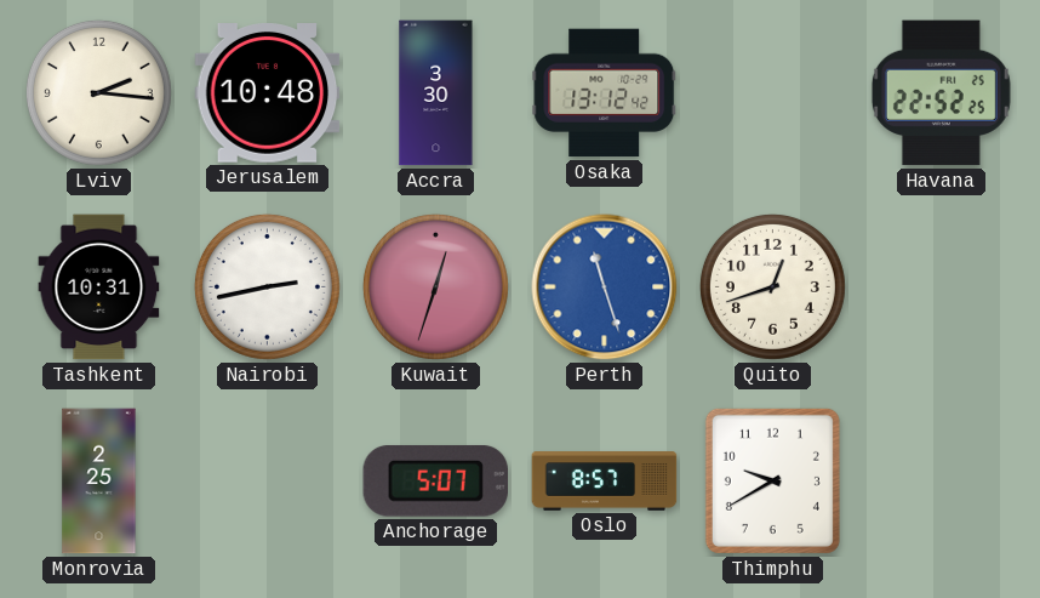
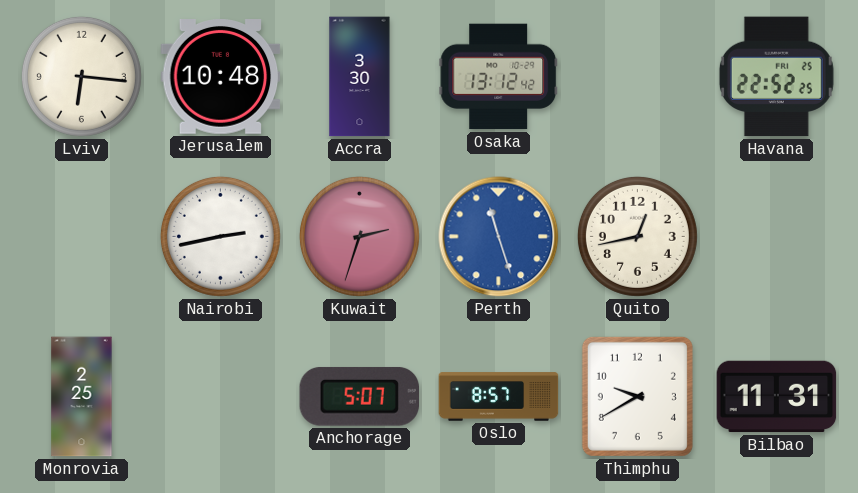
Lviv: 2:16 -> 6:16 (81, 76)
Tashkent: 10:31 -> none (99, 287)
Kuwait: 12:33 -> 2:33 (359, 236)
Quito: 12:42 -> 12:43 (637, 236)
Bilbao: none -> 11:31 (777, 397)
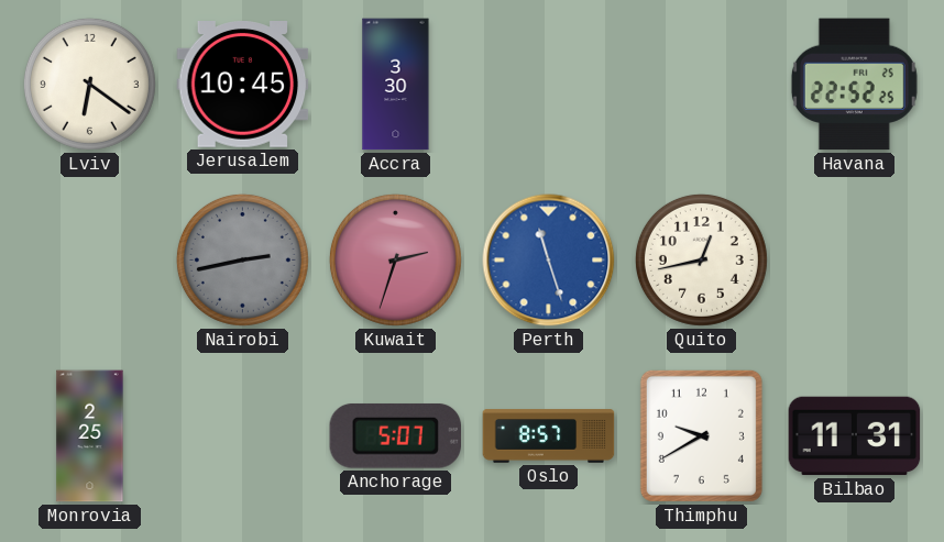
Lviv: 6:16 -> 6:21 (89, 84)
Jerusalem: 10:48 -> 10:45 (243, 85)
Osaka: 13:12 -> none (499, 77)
Nairobi dial: white -> grey (242, 259)
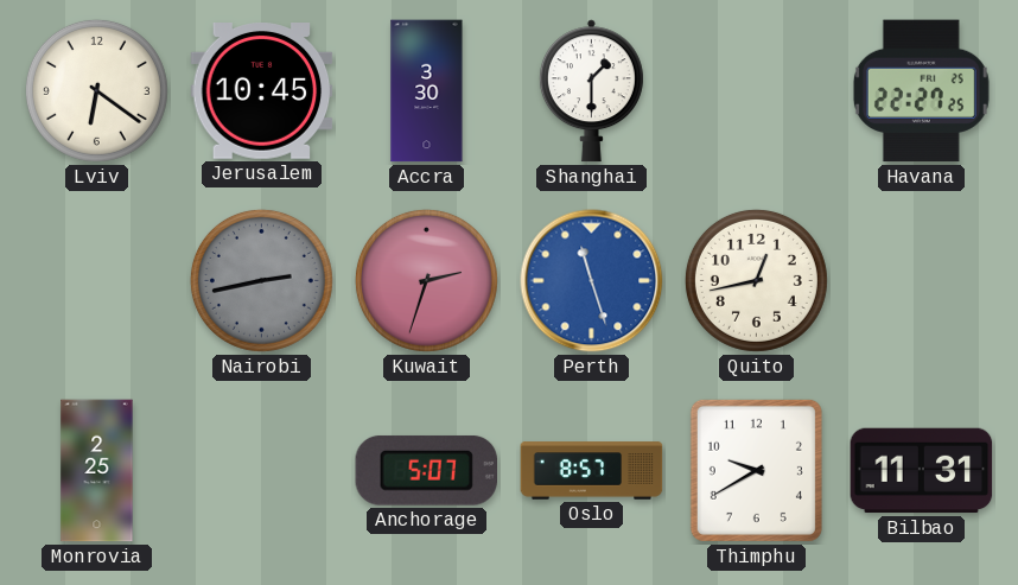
Shanghai: none -> 1:30 (591, 91)
Havana: 22:52 -> 22:27 (921, 91)
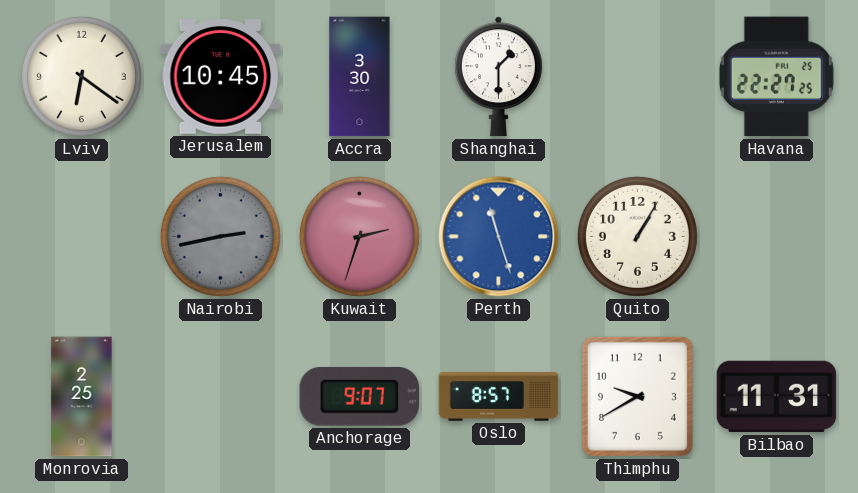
Quito: 12:43 -> 1:05 (637, 236)
Anchorage: 5:07 -> 9:07 (360, 396)
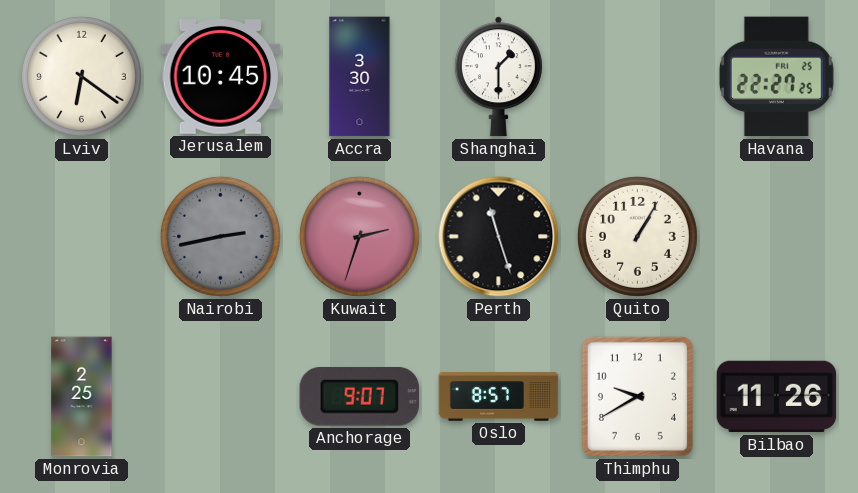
Perth dial: blue -> black (499, 237)
Bilbao: 11:31 -> 11:26 (777, 397)
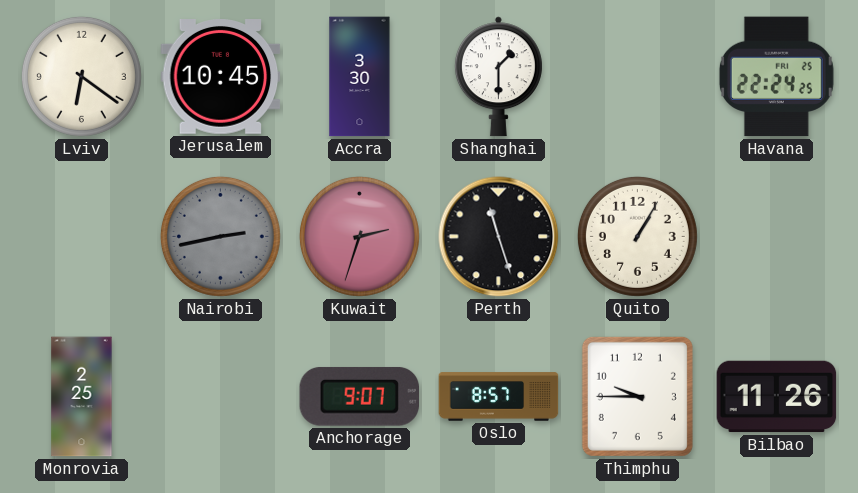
Havana: 22:27 -> 22:24 (776, 77)
Thimphu: 9:40 -> 9:45 (637, 396)
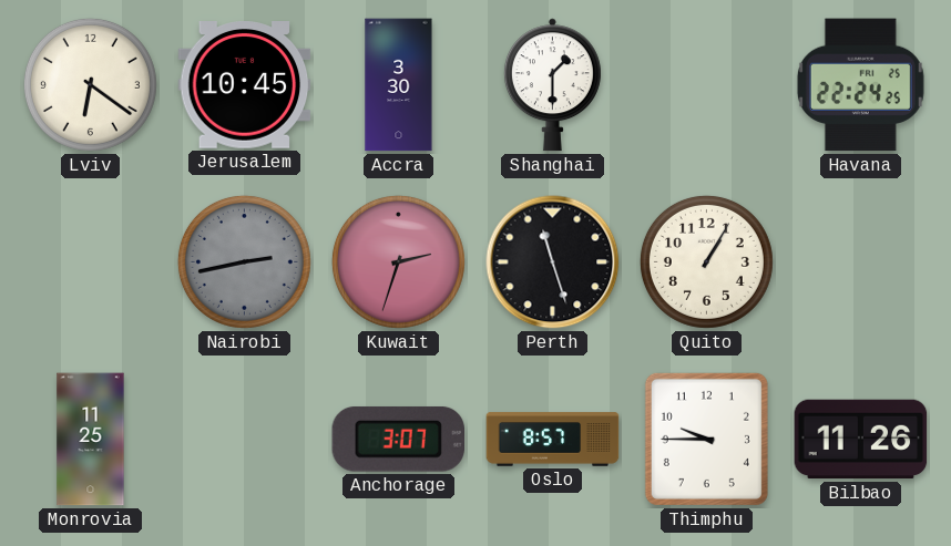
Monrovia: 2:25 -> 11:25 (91, 440)
Anchorage: 9:07 -> 3:07 (399, 439)
